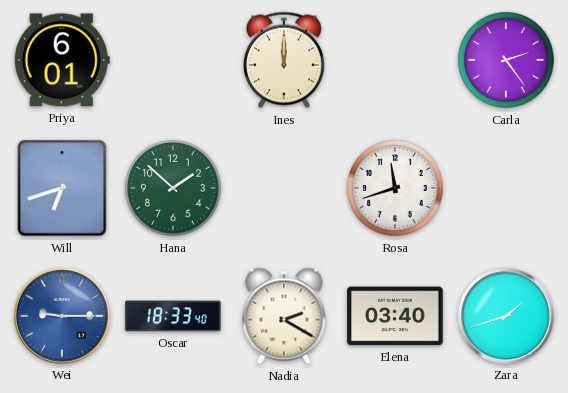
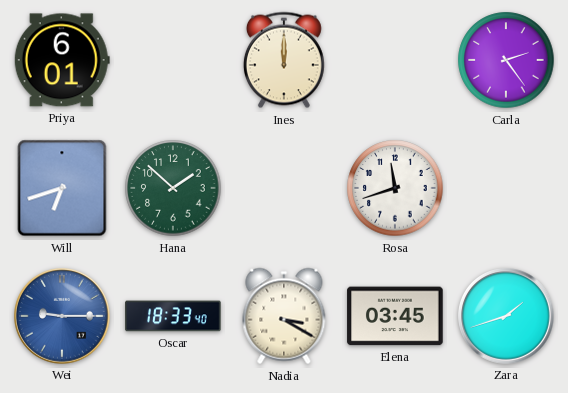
Nadia: 2:20 -> 3:20 (284, 316)
Elena: 03:40 -> 03:45 (395, 316)
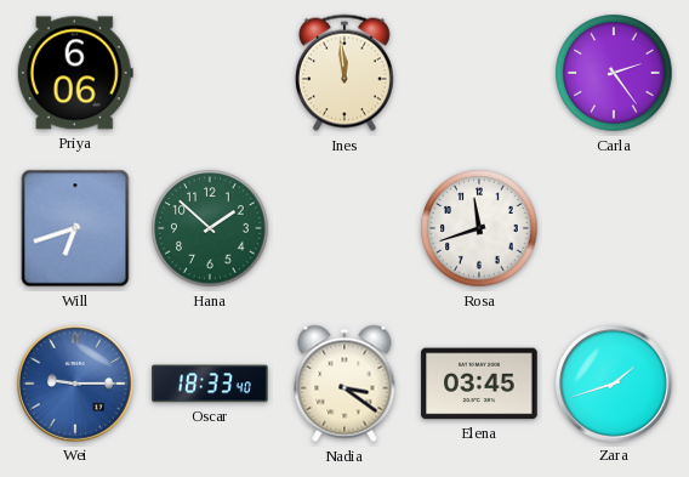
Priya: 6:01 -> 6:06 (75, 73)
Ines: 12:00 -> 11:59 (344, 73)
Nadia: 3:20 -> 3:21 (344, 384)
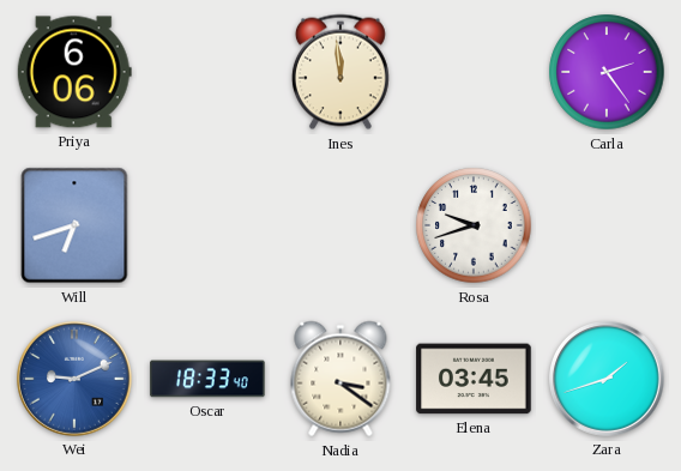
Hana: 1:52 -> none (210, 228)
Rosa: 11:42 -> 9:42 (474, 225)
Wei: 9:15 -> 9:11 (74, 379)
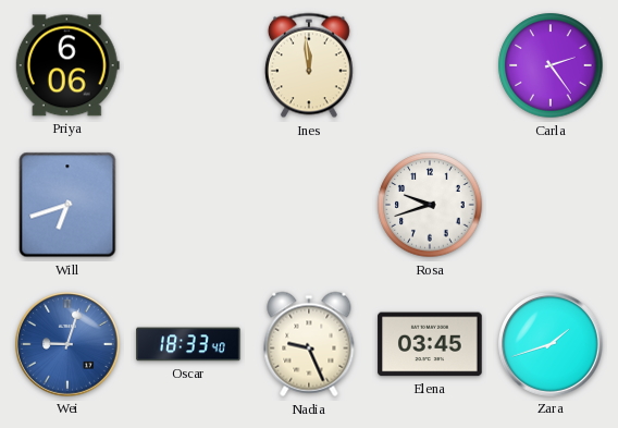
Wei: 9:11 -> 9:03 (67, 344)
Nadia: 3:21 -> 9:26 (309, 344)
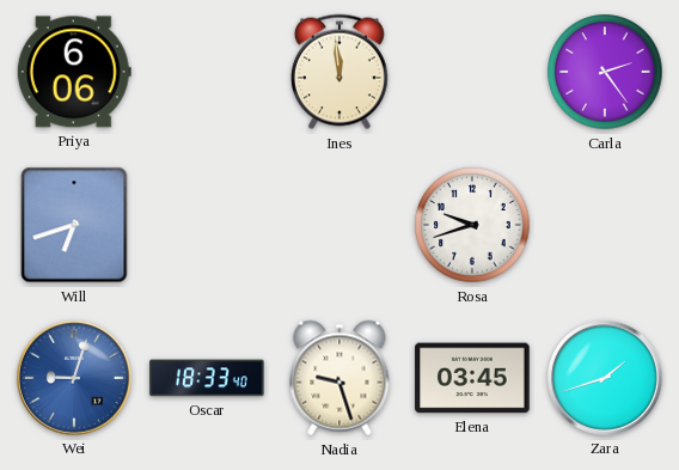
Nadia: 9:26 -> 9:27 (339, 378)
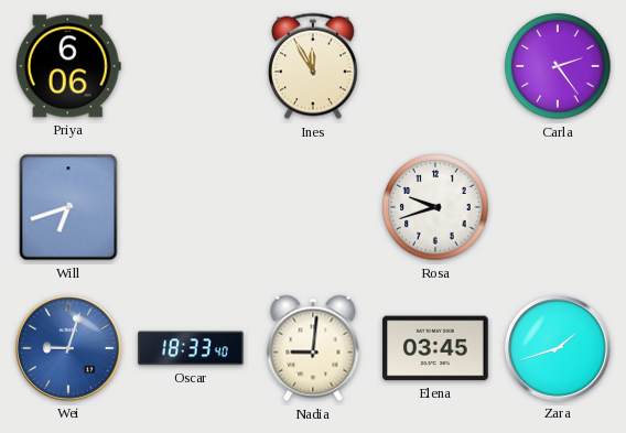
Ines: 11:59 -> 11:55 (313, 66)
Nadia: 9:27 -> 9:01 (313, 348)
